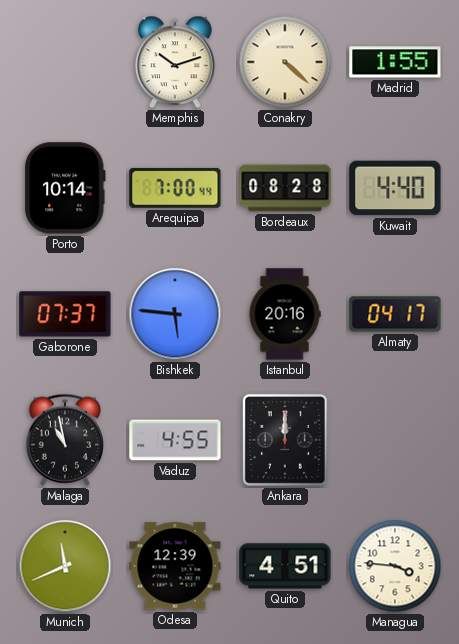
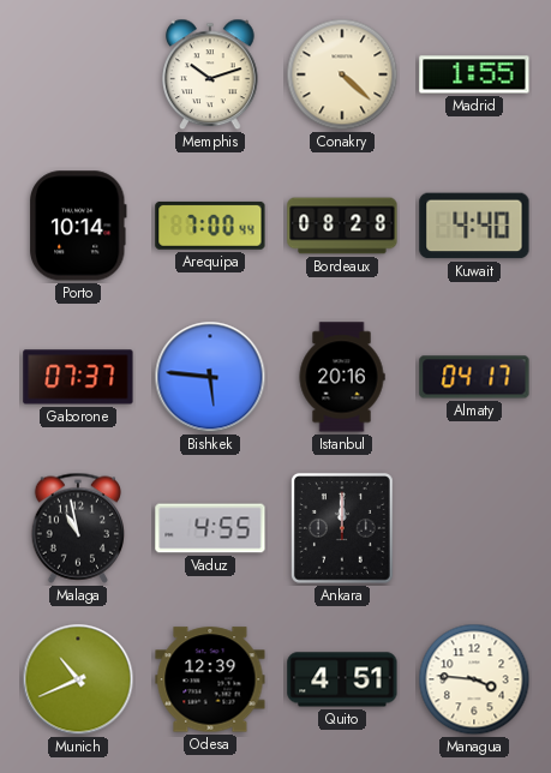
Munich: 11:41 -> 10:41 (78, 679)
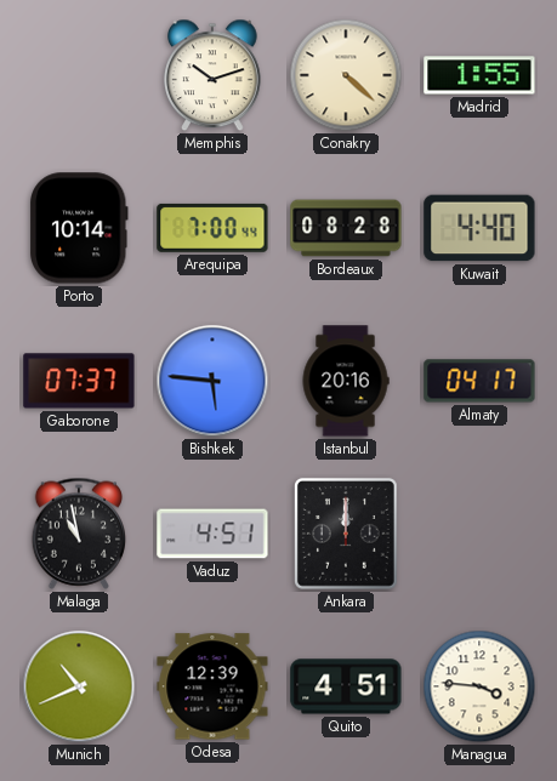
Vaduz: 4:55 -> 4:51 (212, 534)
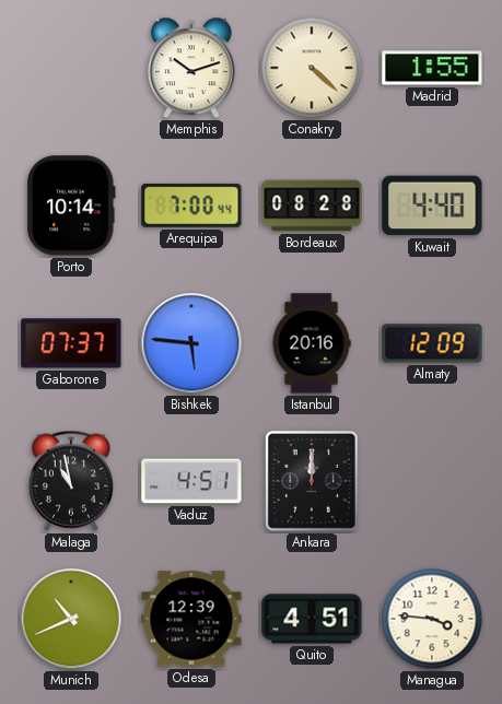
Almaty: 04:17 -> 12:09 (432, 343)
